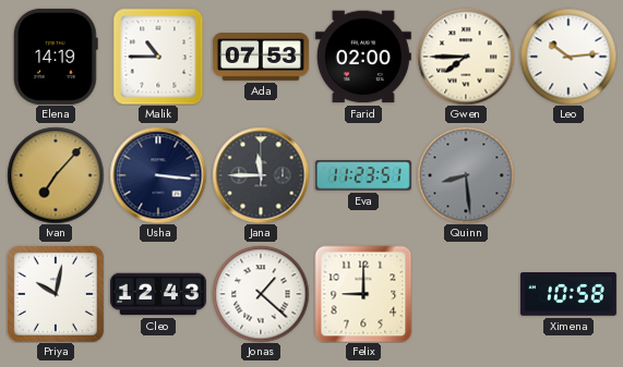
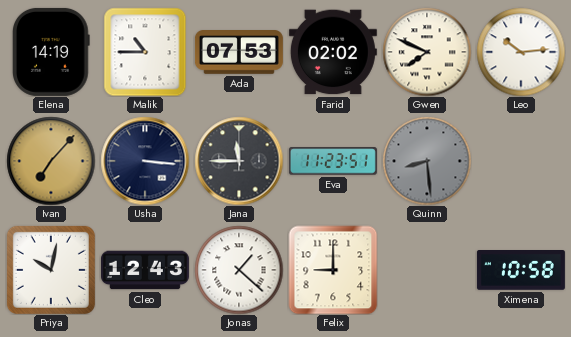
Farid: 02:00 -> 02:02 (333, 52)
Gwen: 7:45 -> 7:49 (427, 52)
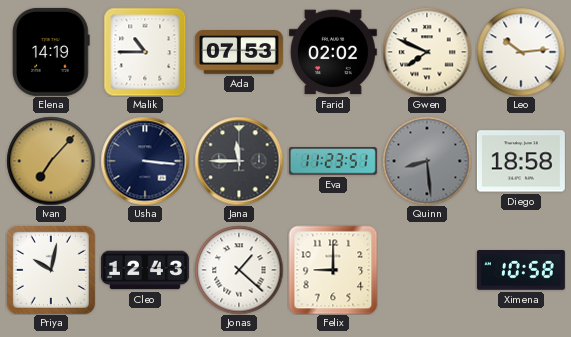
Diego: none -> 18:58 (521, 161)
